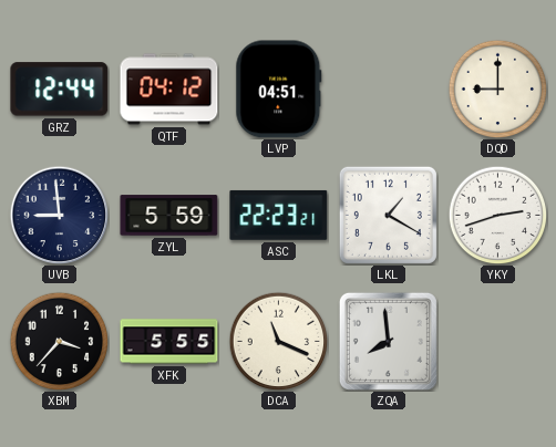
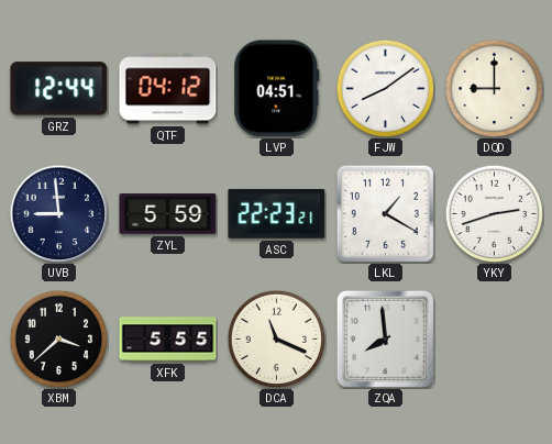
FJW: none -> 8:09 (385, 88)
XBM: 3:37 -> 3:38 (58, 338)
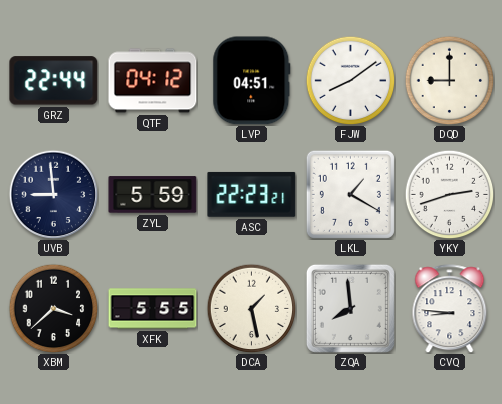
GRZ: 12:44 -> 22:44 (54, 81)
DCA: 11:19 -> 1:28 (251, 308)
CVQ: none -> 8:46 (450, 309)
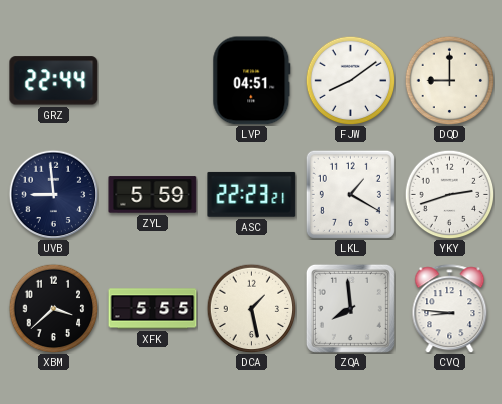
QTF: 04:12 -> none (153, 81)
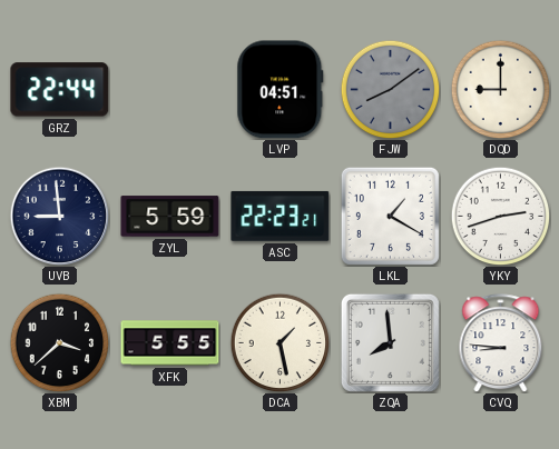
FJW dial: white -> grey (390, 89)
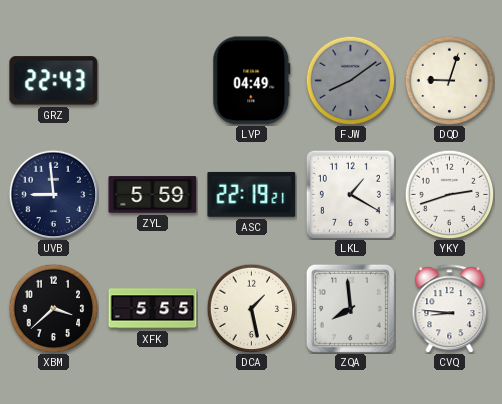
GRZ: 22:44 -> 22:43 (54, 81)
LVP: 04:51 -> 04:49 (252, 81)
DQD: 9:00 -> 9:03 (449, 80)
ASC: 22:23 -> 22:19 (252, 194)
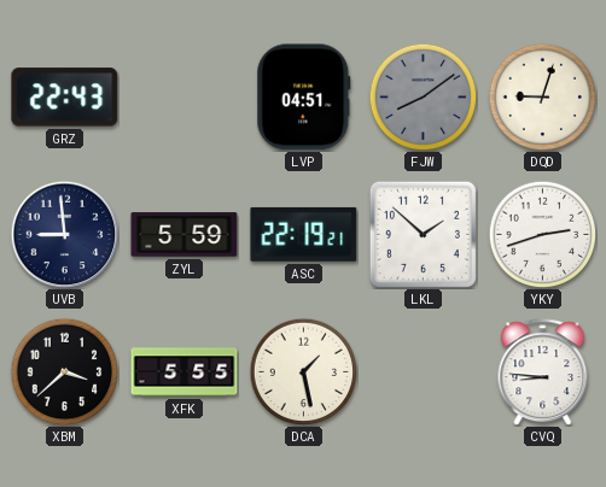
LVP: 04:49 -> 04:51 (304, 98)
LKL: 1:20 -> 1:52 (423, 234)
ZQA: 7:59 -> none (350, 308)
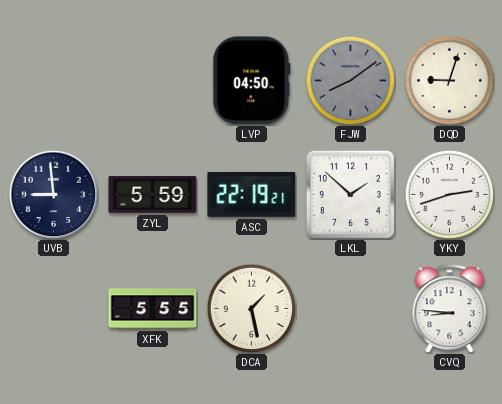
GRZ: 22:43 -> none (65, 98)
LVP: 04:51 -> 04:50 (252, 81)
XBM: 3:38 -> none (64, 371)
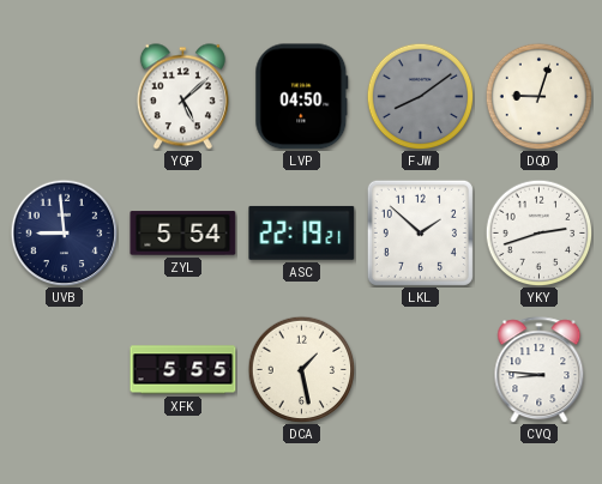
YQP: none -> 5:08 (182, 97)
ZYL: 5:59 -> 5:54 (183, 234)
